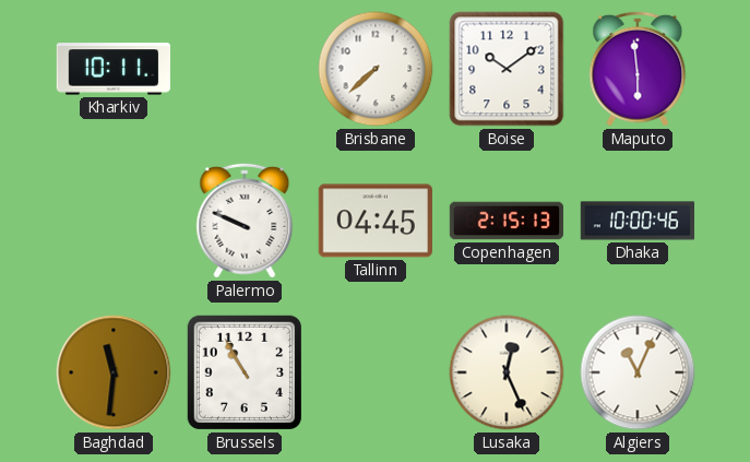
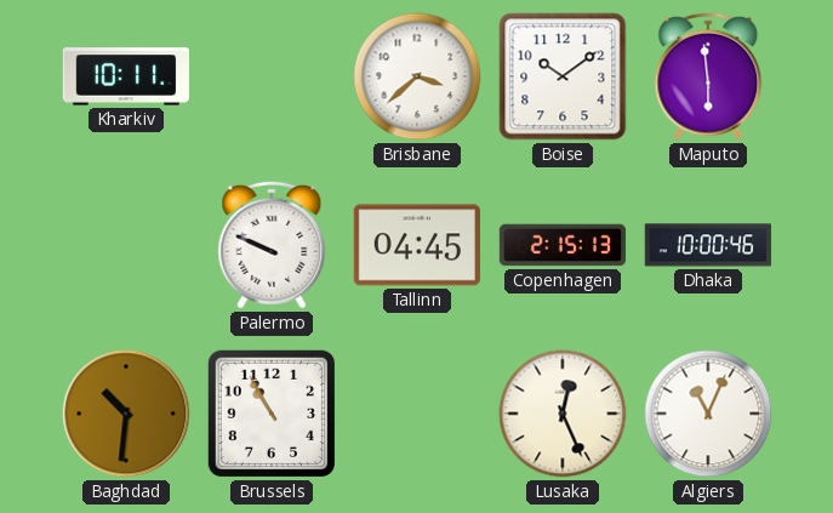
Brisbane: 7:38 -> 3:38 (417, 76)
Baghdad: 11:31 -> 10:31 (126, 414)
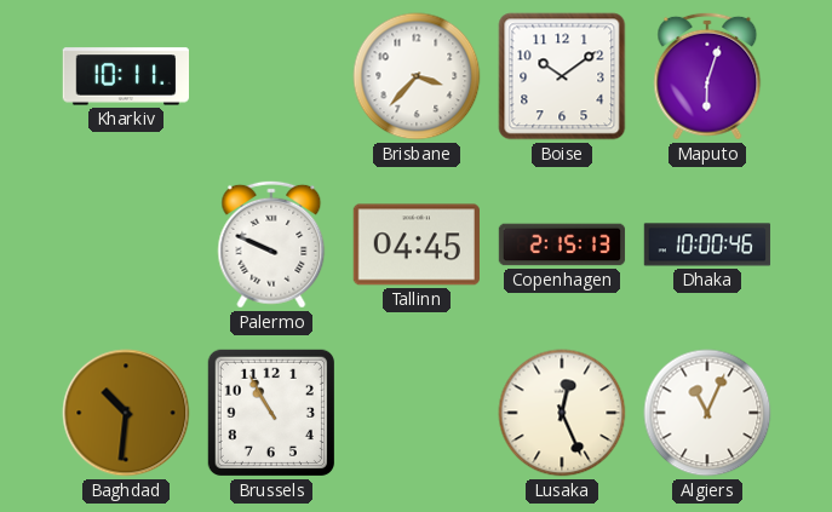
Brisbane: 3:38 -> 3:37 (417, 76)
Maputo: 5:59 -> 6:03 (707, 76)
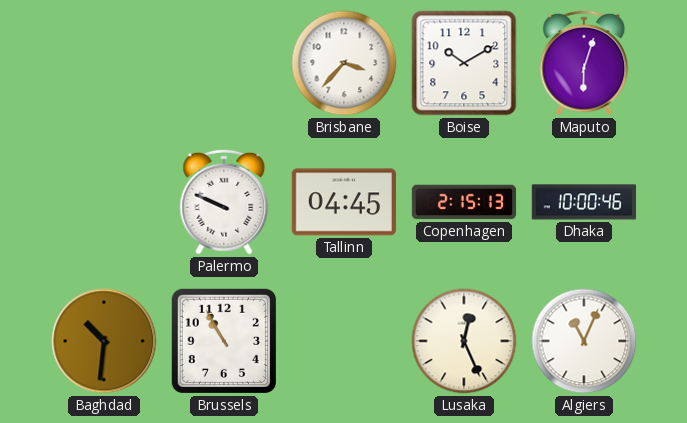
Kharkiv: 10:11 -> none (125, 76)
Boise: 10:09 -> 10:10 (464, 63)
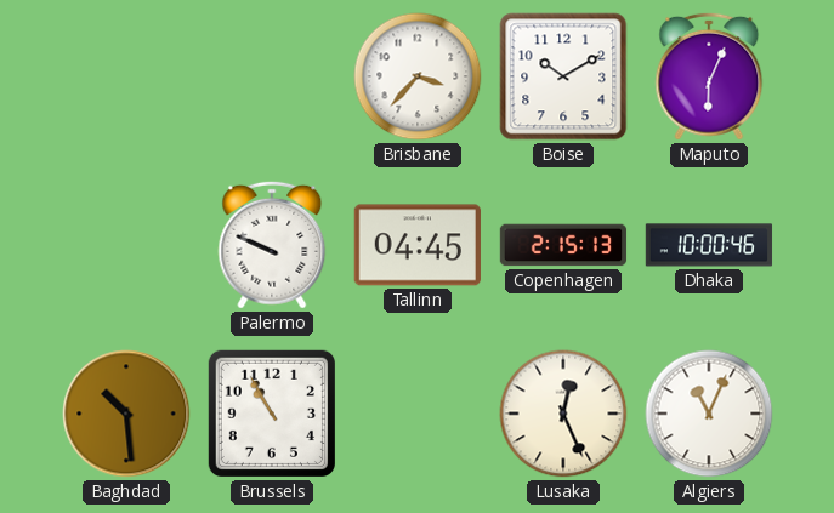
Maputo: 6:03 -> 6:04 (709, 76)
Baghdad: 10:31 -> 10:29 (126, 414)
